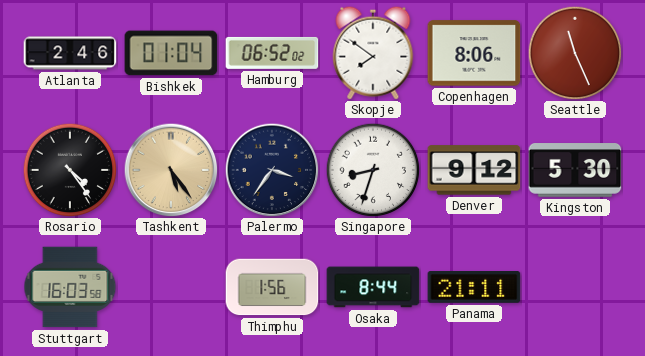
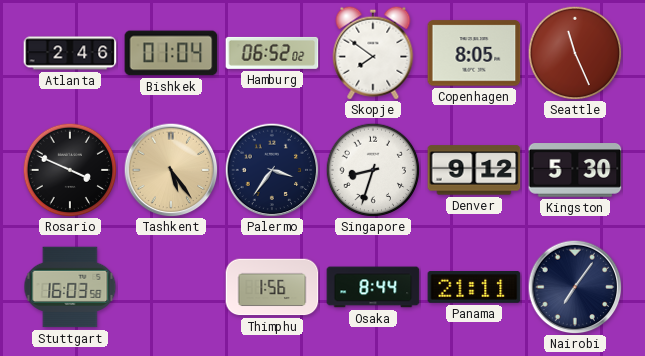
Copenhagen: 8:06 -> 8:05 (474, 53)
Rosario: 4:24 -> 3:49 (70, 170)
Nairobi: none -> 7:06 (575, 287)
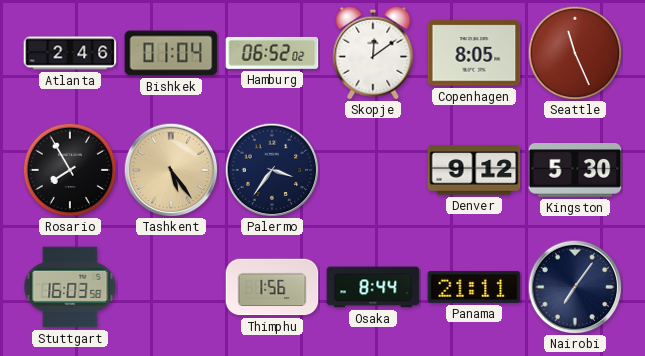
Skopje: 7:51 -> 12:09 (373, 53)
Rosario: 3:49 -> 7:55 (70, 170)
Singapore: 8:33 -> none (373, 170)
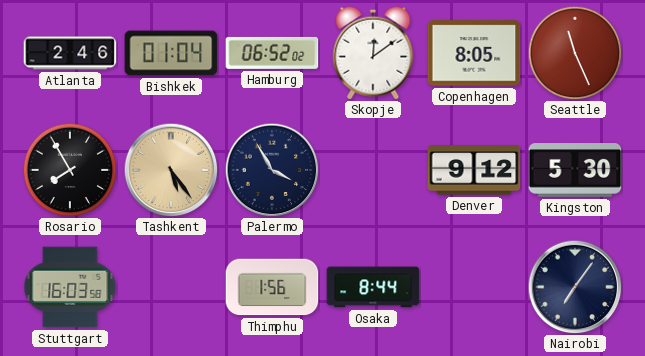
Palermo: 3:36 -> 3:55 (272, 170)
Panama: 21:11 -> none (474, 288)
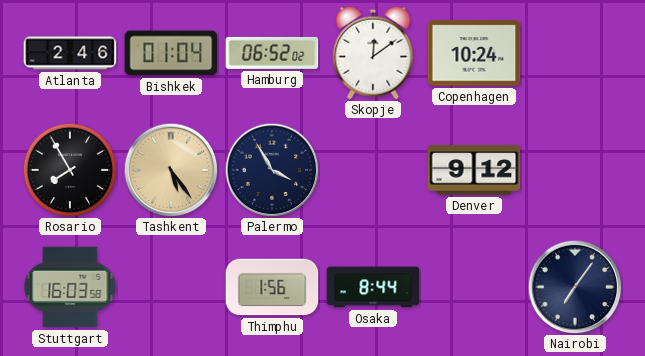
Copenhagen: 8:05 -> 10:24 (474, 53)
Seattle: 11:26 -> none (575, 53)
Kingston: 5:30 -> none (575, 170)
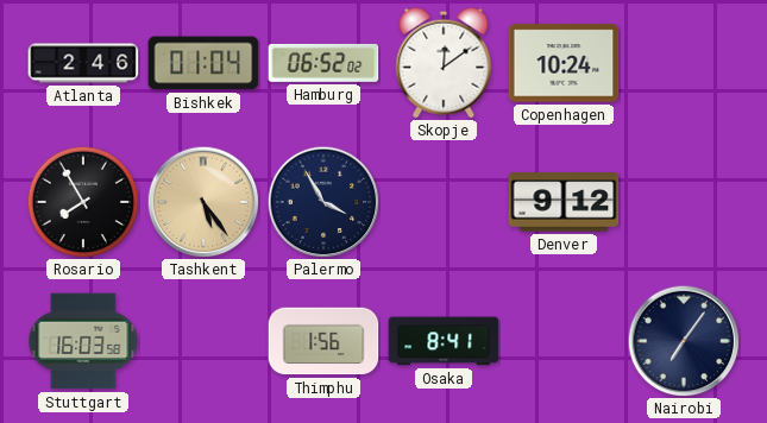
Osaka: 8:44 -> 8:41 (444, 341)
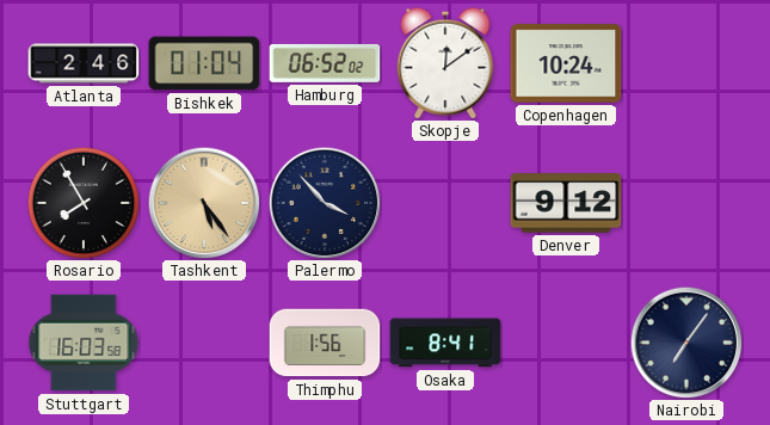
Palermo: 3:55 -> 3:53 (325, 203)
